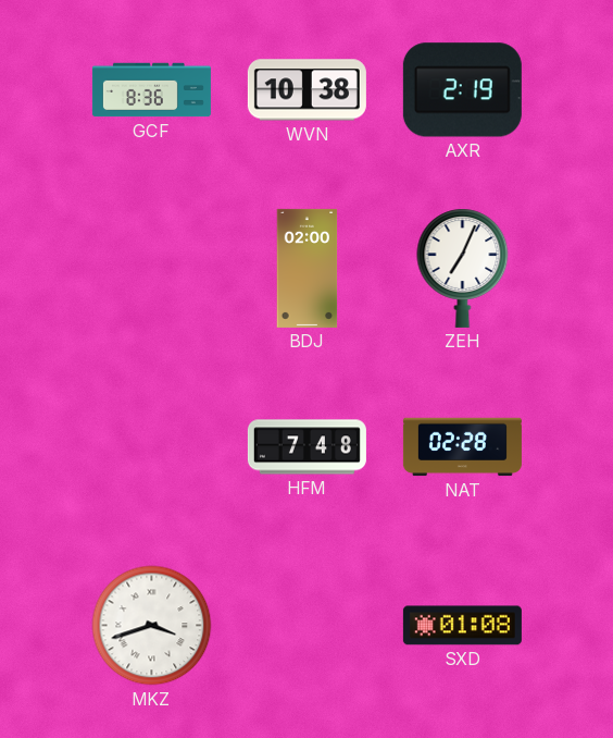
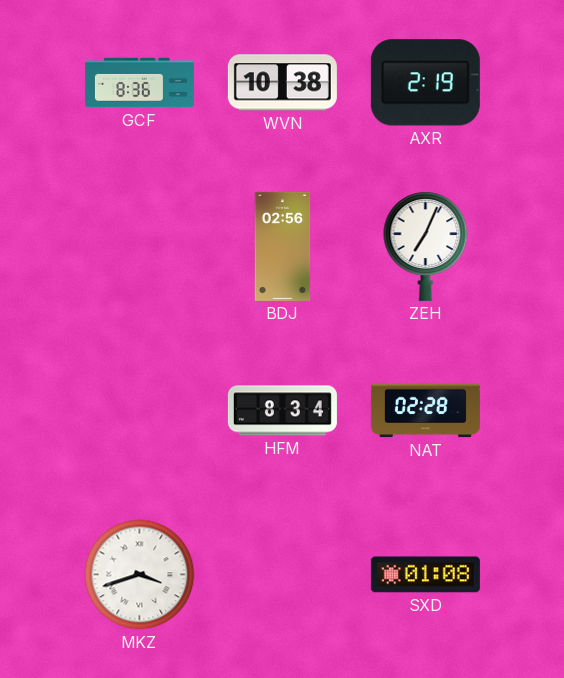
BDJ: 02:00 -> 02:56 (283, 246)
HFM: 7:48 -> 8:34 (282, 411)
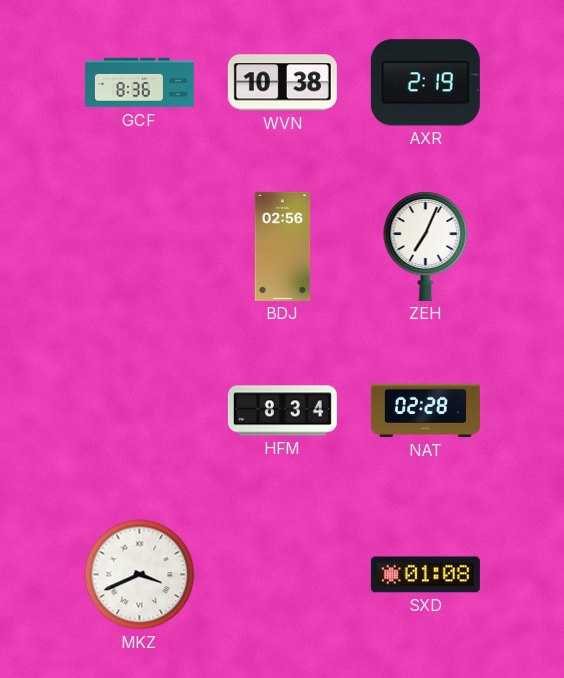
MKZ: 3:42 -> 3:41 (140, 575)
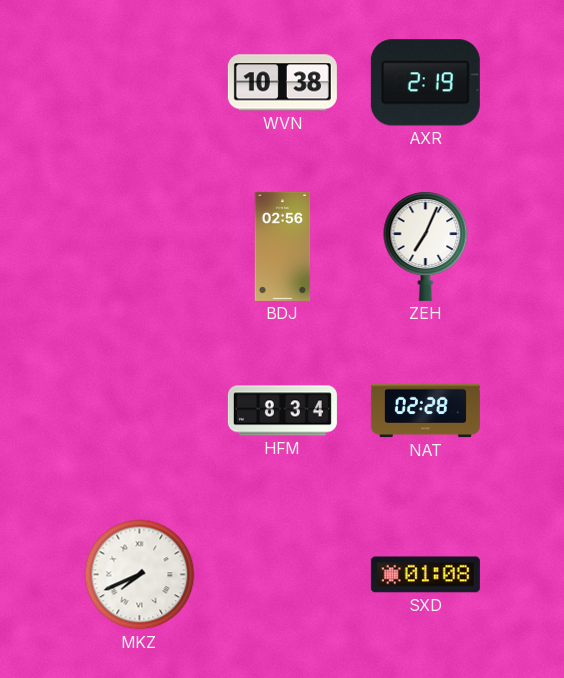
GCF: 8:36 -> none (139, 83)
MKZ: 3:41 -> 7:41 (140, 575)
